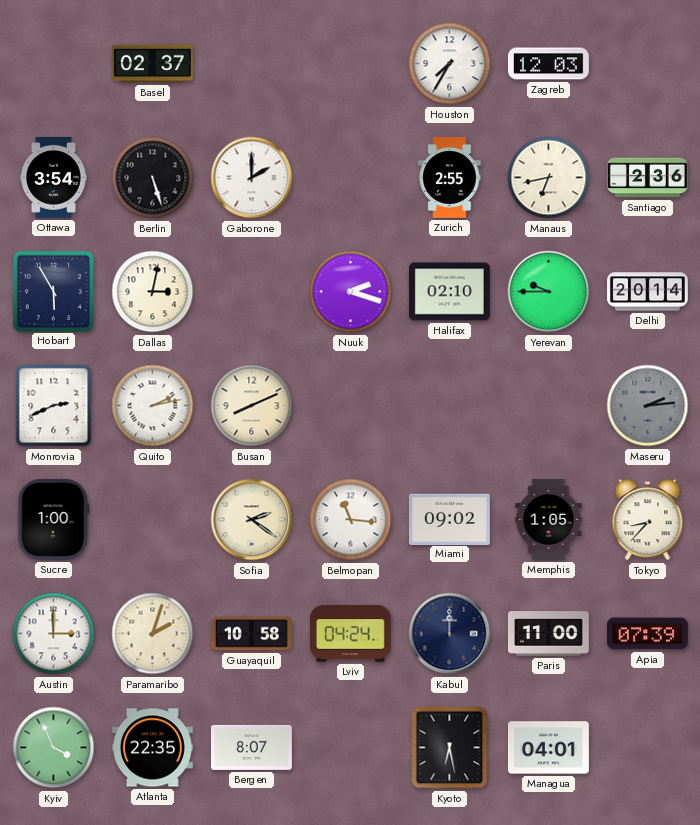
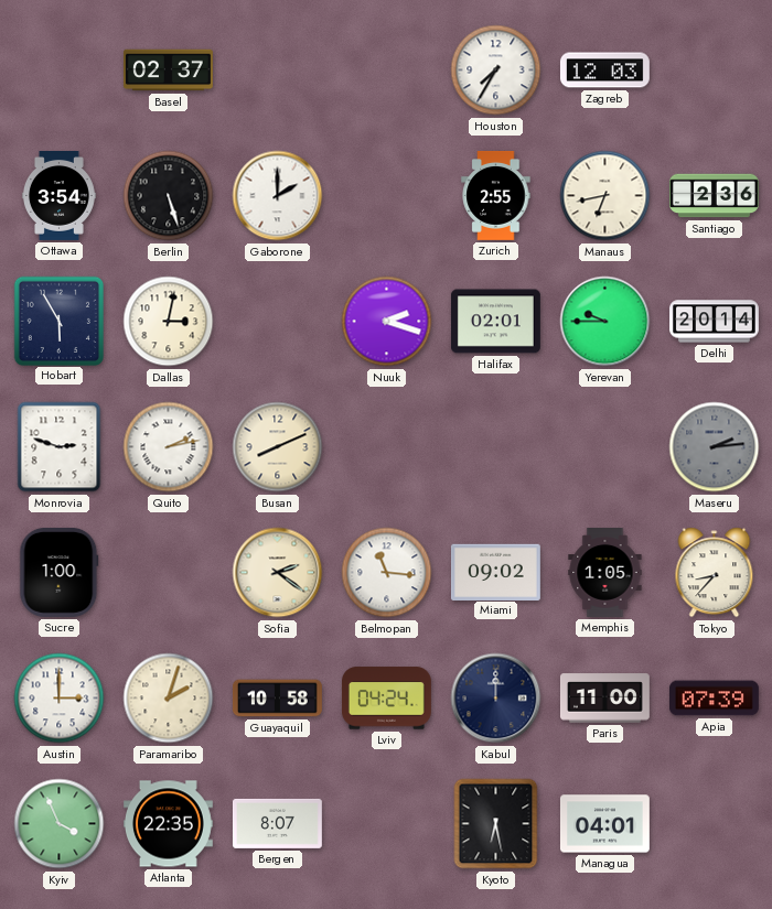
Halifax: 02:10 -> 02:01 (495, 322)
Monrovia: 2:41 -> 2:48 (60, 447)
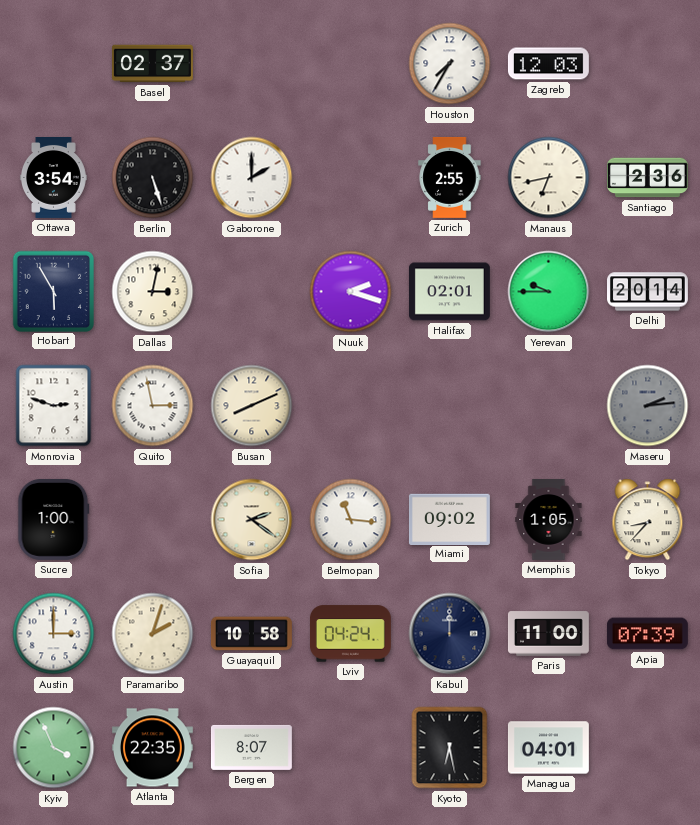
Quito: 2:13 -> 2:58 (153, 406)
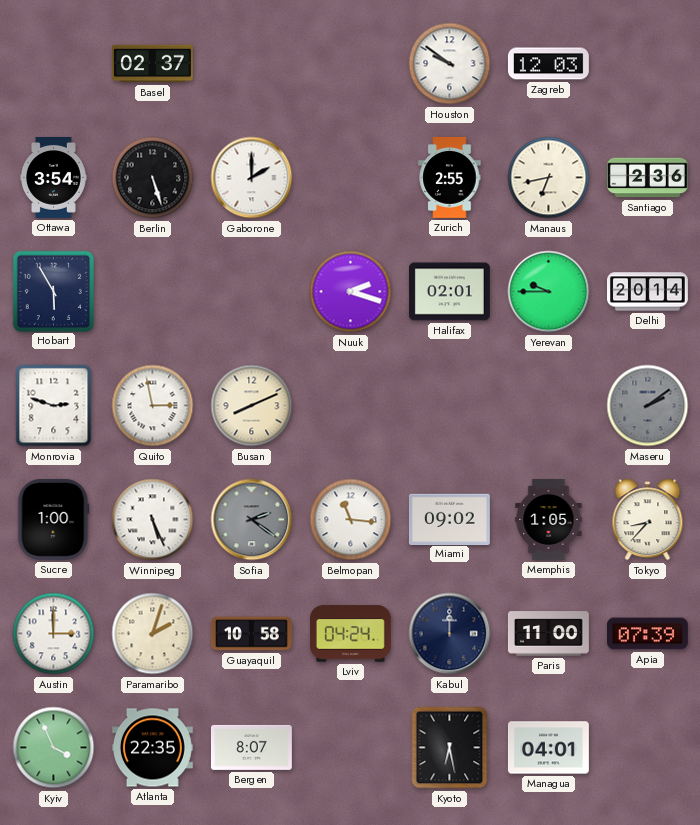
Houston: 7:35 -> 9:51 (450, 64)
Dallas: 3:02 -> none (153, 292)
Maseru: 2:14 -> 2:09 (648, 406)
Winnipeg: none -> 5:26 (153, 520)
Sofia dial: cream -> grey (252, 520)
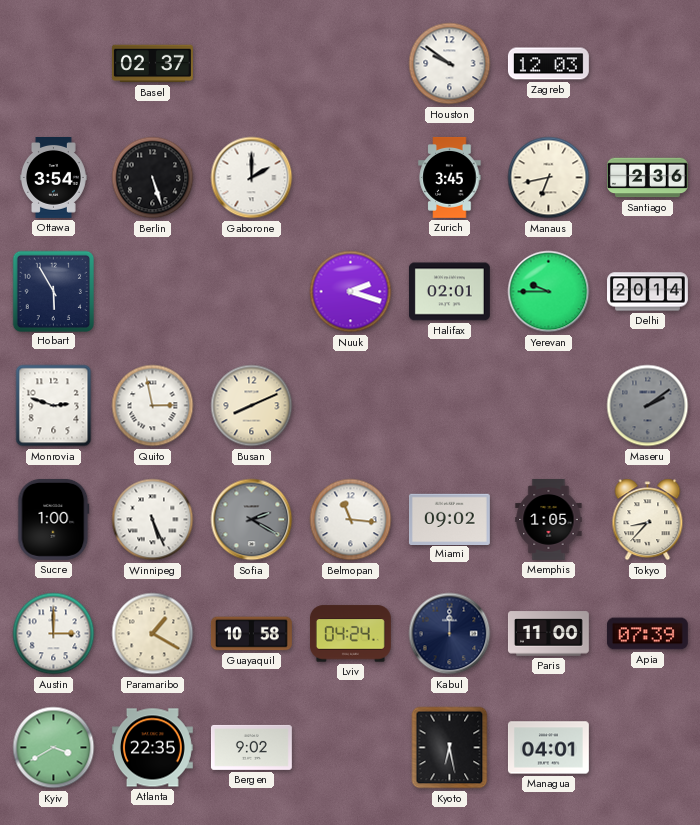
Zurich: 2:55 -> 3:45 (450, 177)
Sofia: 2:21 -> 2:20 (252, 520)
Paramaribo: 2:03 -> 1:20 (153, 634)
Kyiv: 3:56 -> 3:40 (54, 748)
Bergen: 8:07 -> 9:02 (251, 747)
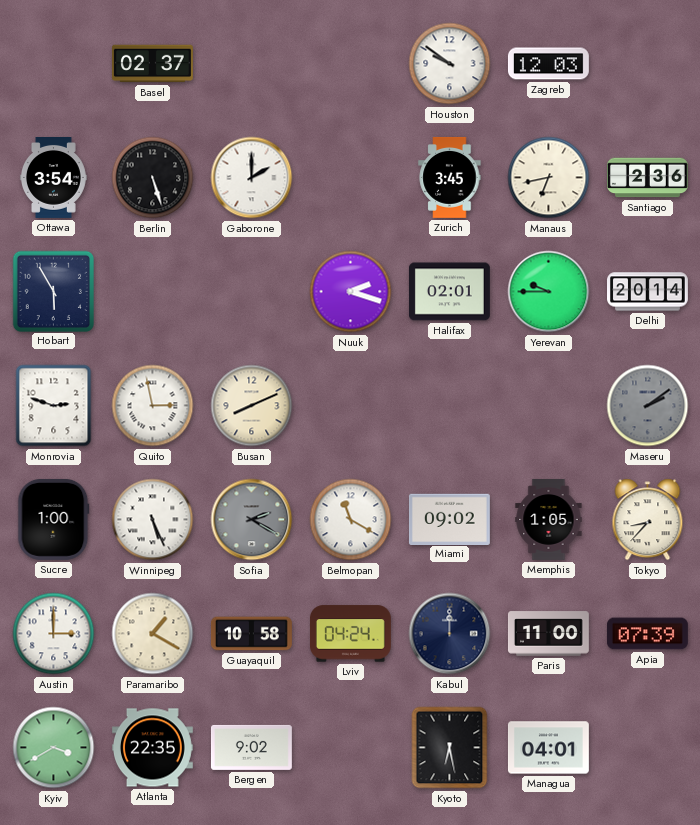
Belmopan: 11:16 -> 11:20 (351, 520)
